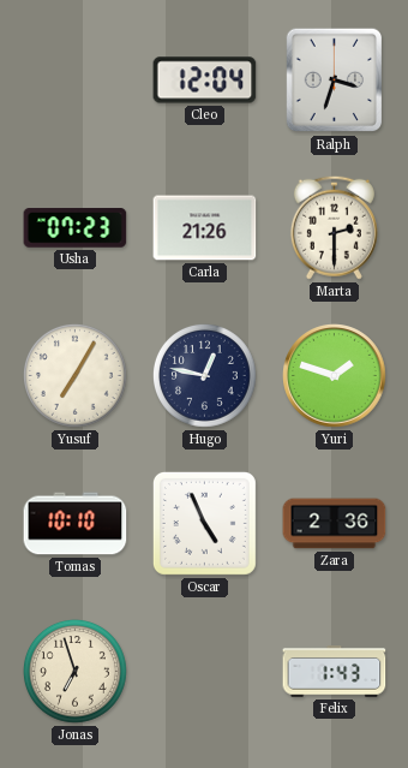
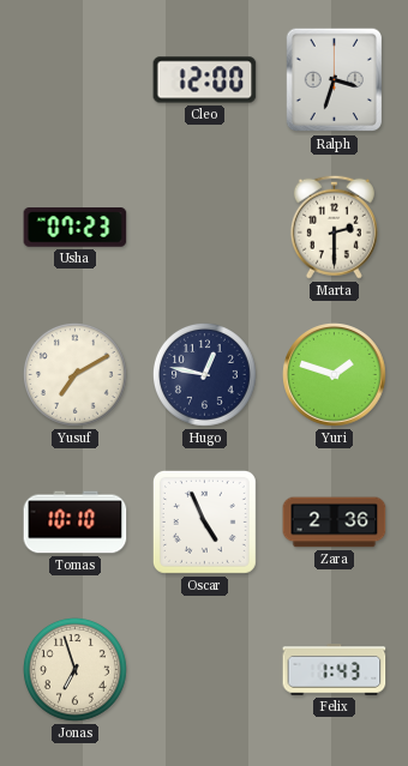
Cleo: 12:04 -> 12:00 (205, 80)
Carla: 21:26 -> none (205, 228)
Yusuf: 7:05 -> 7:10 (74, 374)
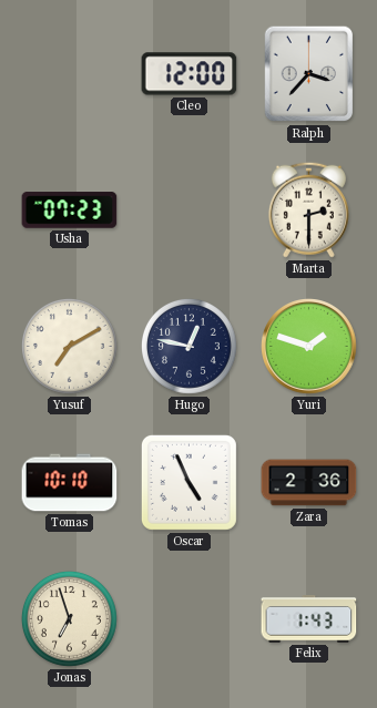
Ralph: 3:33 -> 3:37 (309, 74)
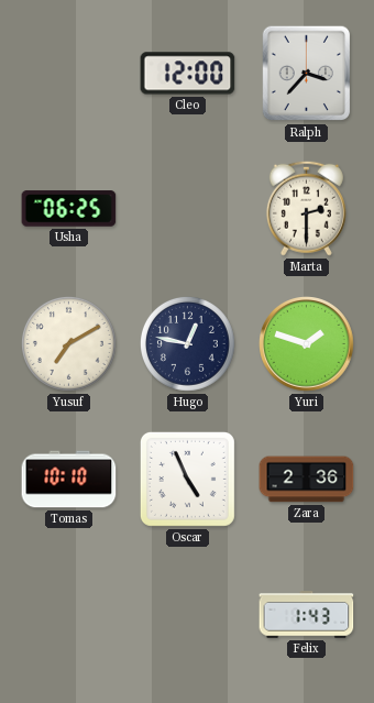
Usha: 07:23 -> 06:25 (69, 209)
Jonas: 6:57 -> none (69, 618)
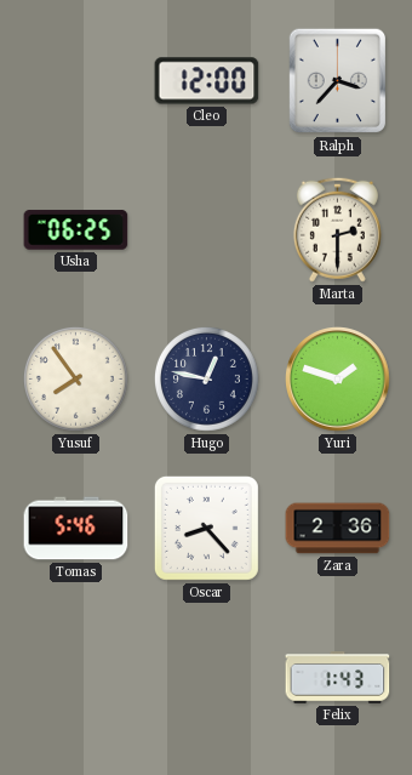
Yusuf: 7:10 -> 7:54 (75, 378)
Tomas: 10:10 -> 5:46 (76, 529)
Oscar: 4:56 -> 8:23 (206, 528)
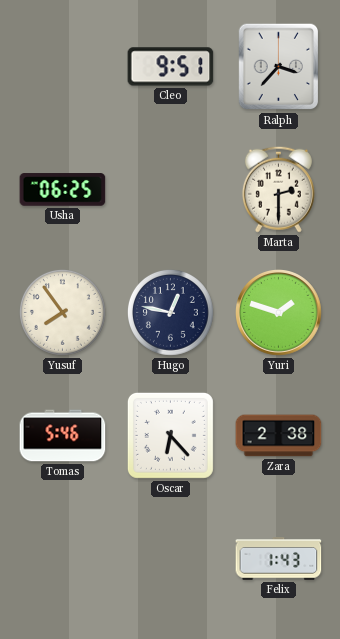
Cleo: 12:00 -> 9:51 (171, 67)
Oscar: 8:23 -> 6:23 (170, 435)
Zara: 2:36 -> 2:38 (279, 436)
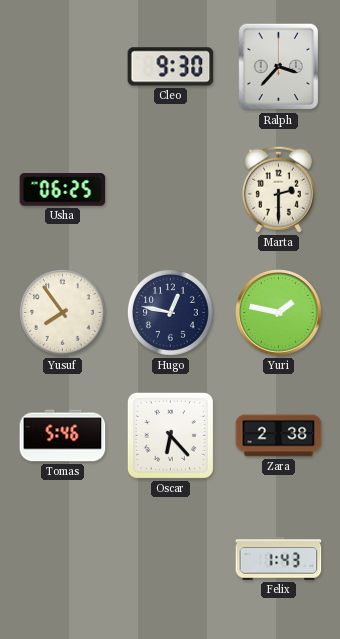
Cleo: 9:51 -> 9:30 (171, 67)
Yuri: 1:48 -> 1:47 (279, 313)
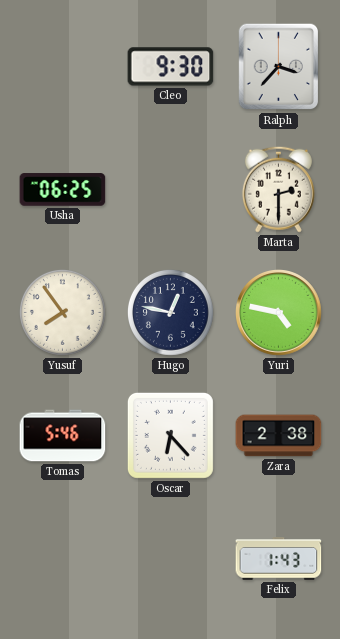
Yuri: 1:47 -> 4:47 (279, 313)
